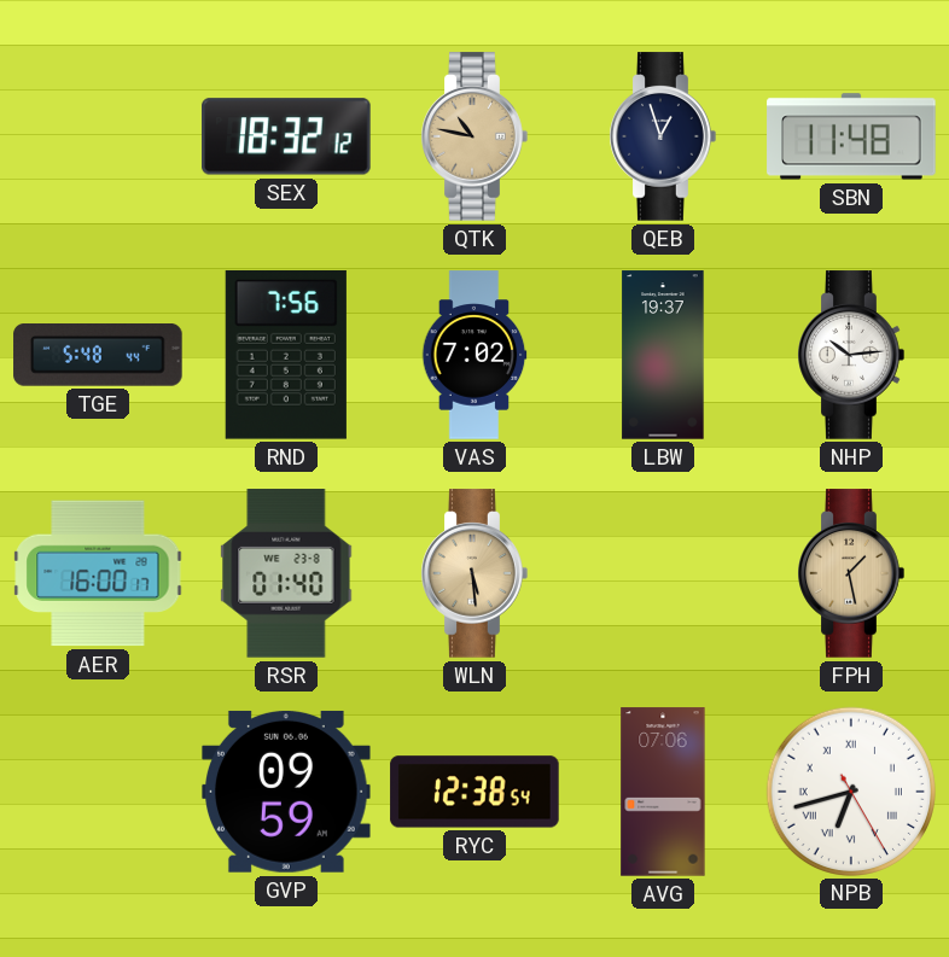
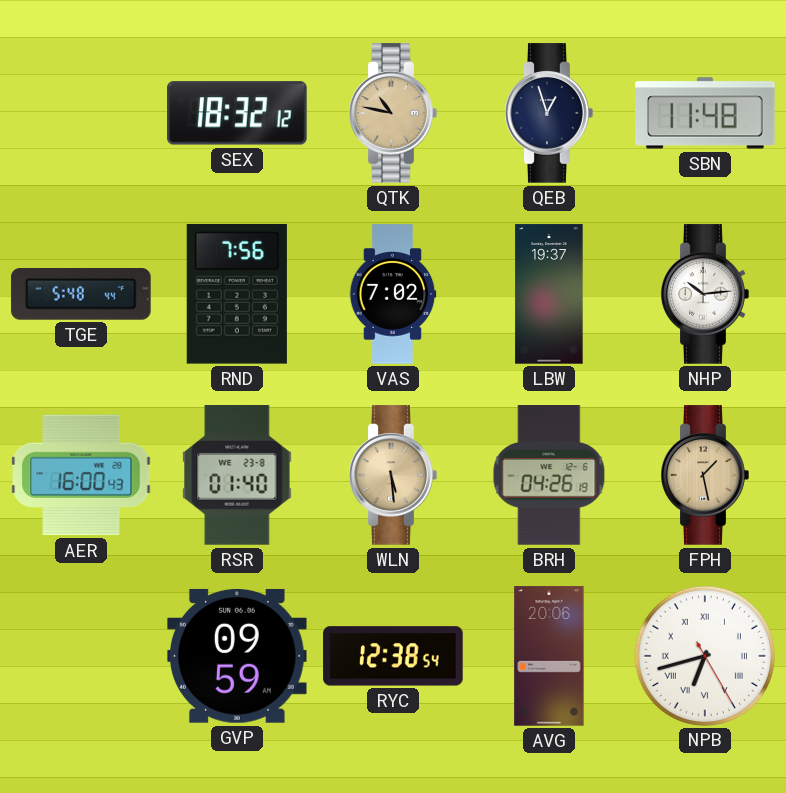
AER: 16:00:17 -> 16:00:43 (81, 475)
BRH: none -> 04:26 (549, 475)
AVG: 07:06 -> 20:06 (549, 656)
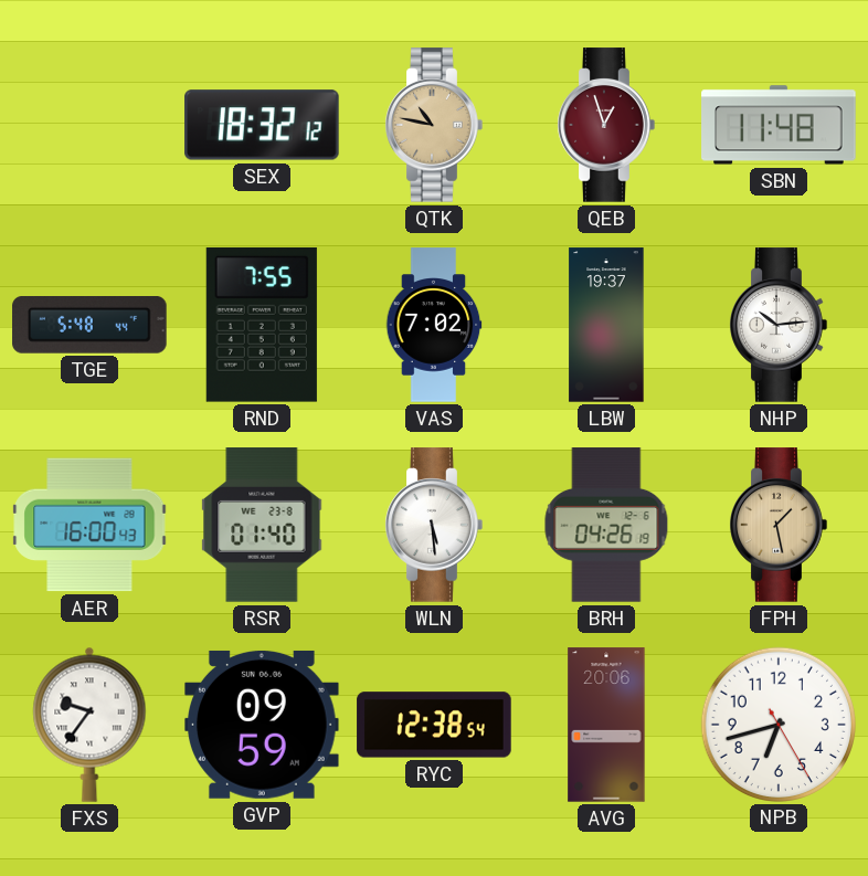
QEB dial: navy -> burgundy (606, 125)
RND: 7:56 -> 7:55 (262, 325)
WLN dial: champagne -> white (434, 525)
FXS: none -> 9:36 (89, 725)
NPB numerals: Roman -> Arabic (777, 724)
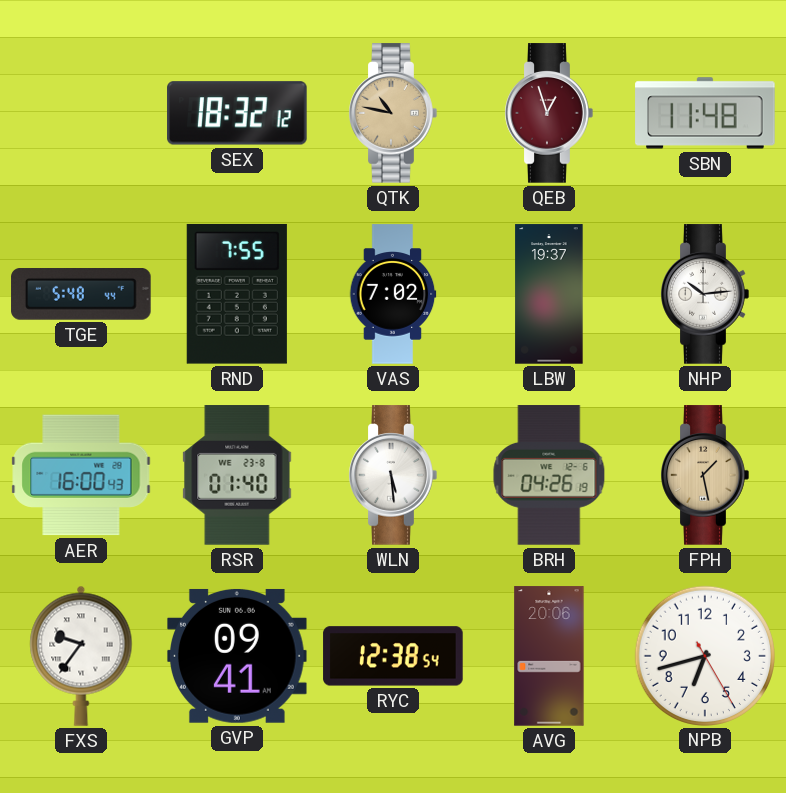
GVP: 09:59 -> 09:41 (238, 656)
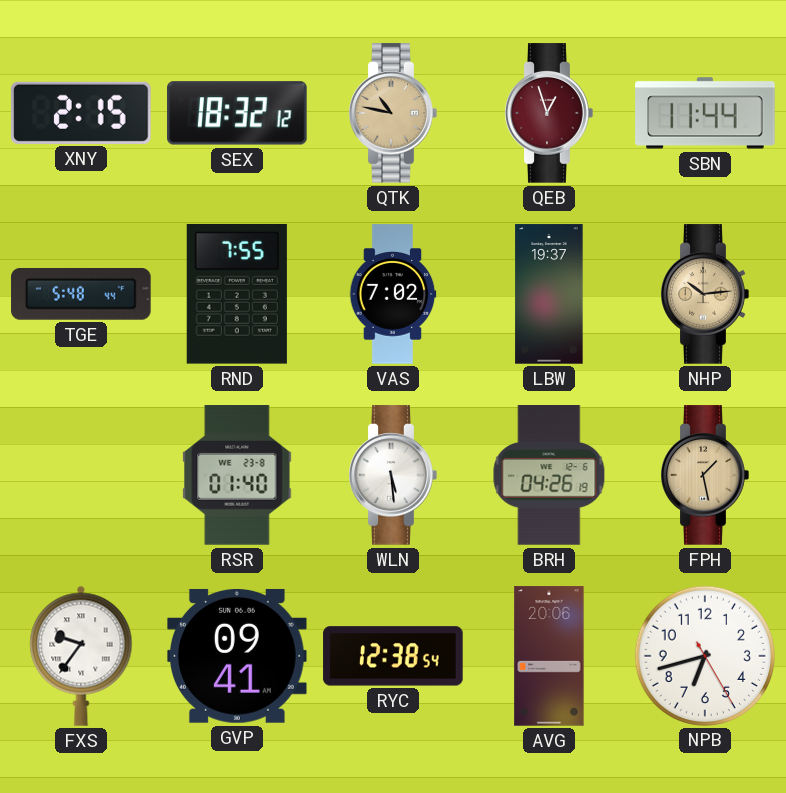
XNY: none -> 2:15 (82, 113)
SBN: 11:48 -> 11:44 (705, 113)
NHP dial: white -> champagne (705, 294)
AER: 16:00 -> none (81, 475)
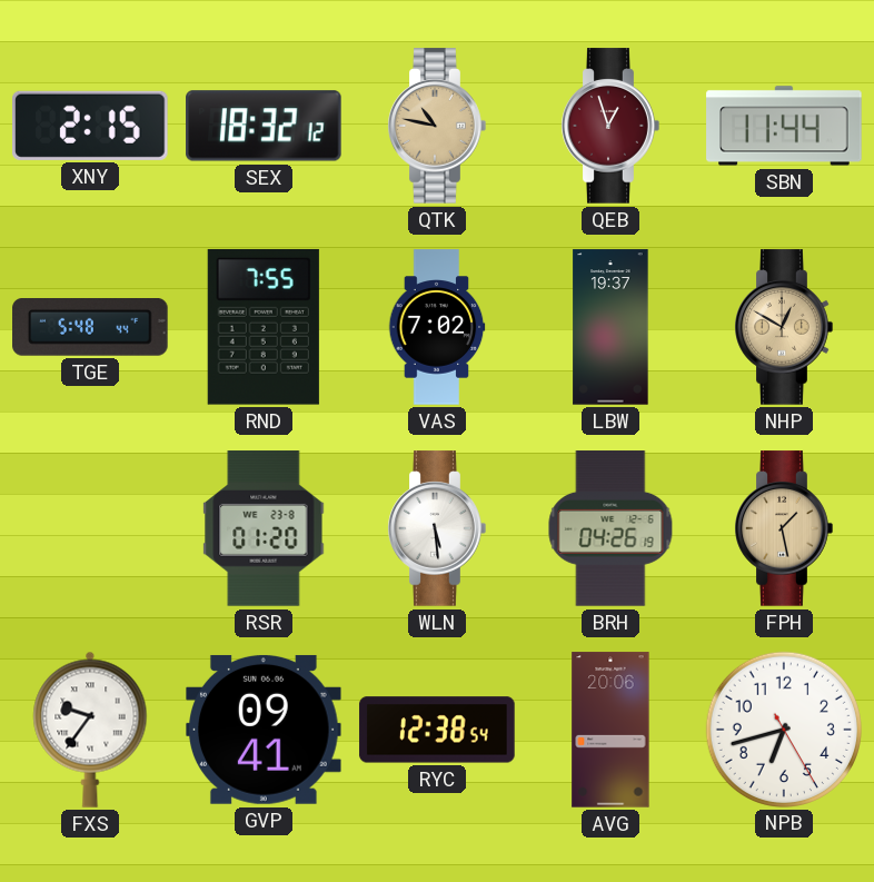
NHP: 10:14 -> 12:50 (784, 327)
RSR: 01:40 -> 01:20 (264, 528)
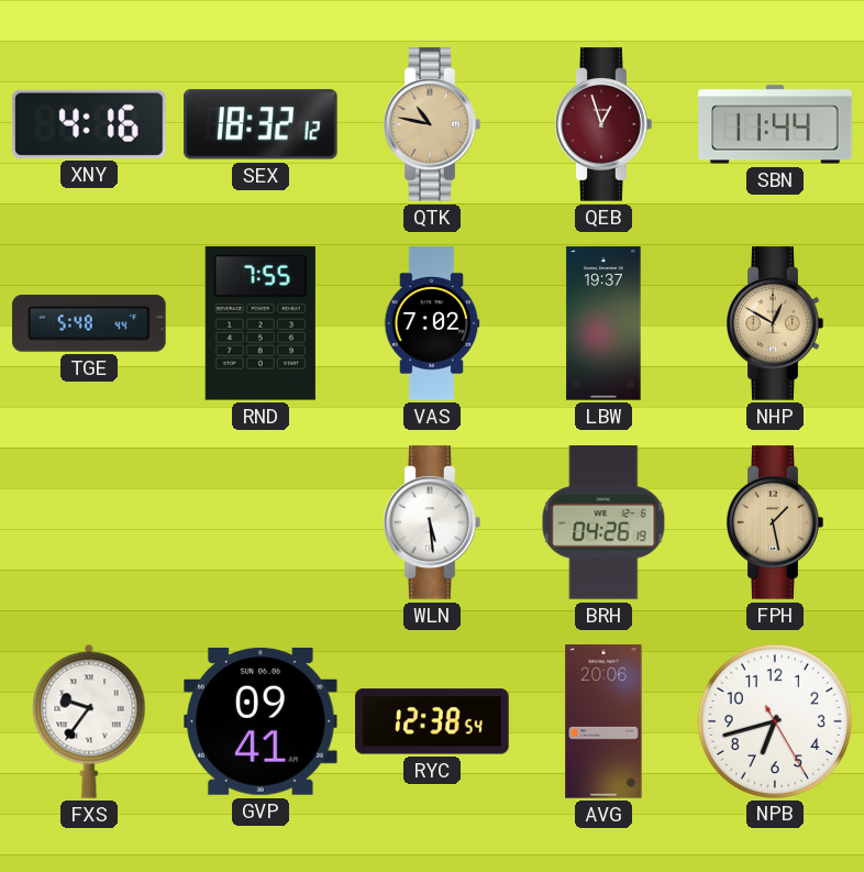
XNY: 2:15 -> 4:16 (90, 124)
RSR: 01:20 -> none (264, 528)
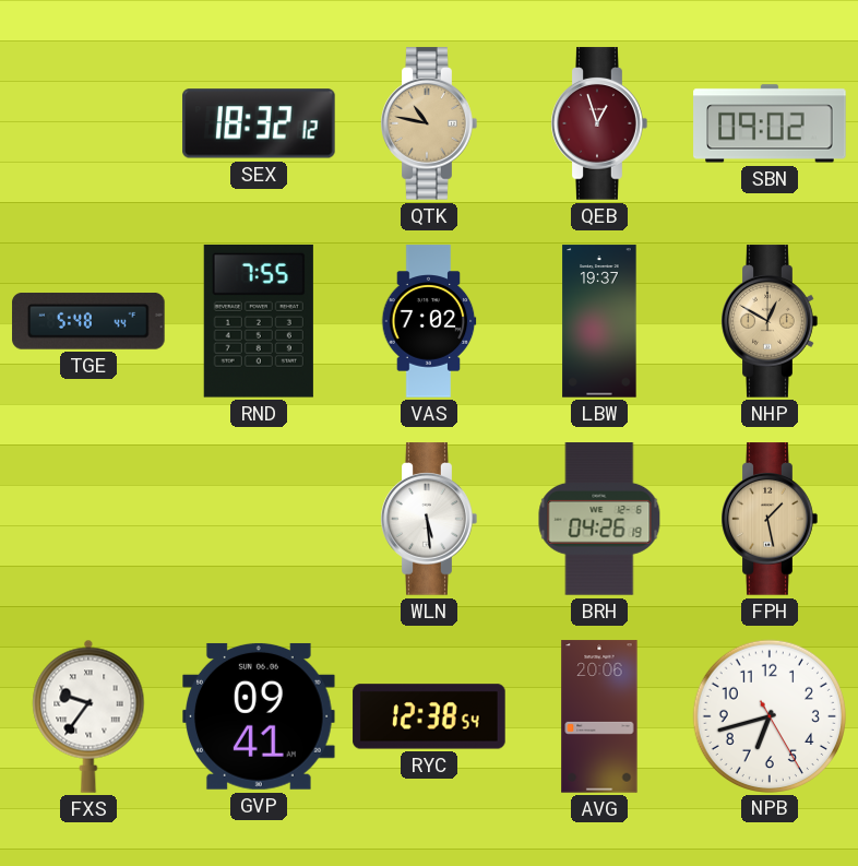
XNY: 4:16 -> none (90, 124)
SBN: 11:44 -> 09:02 (770, 123)
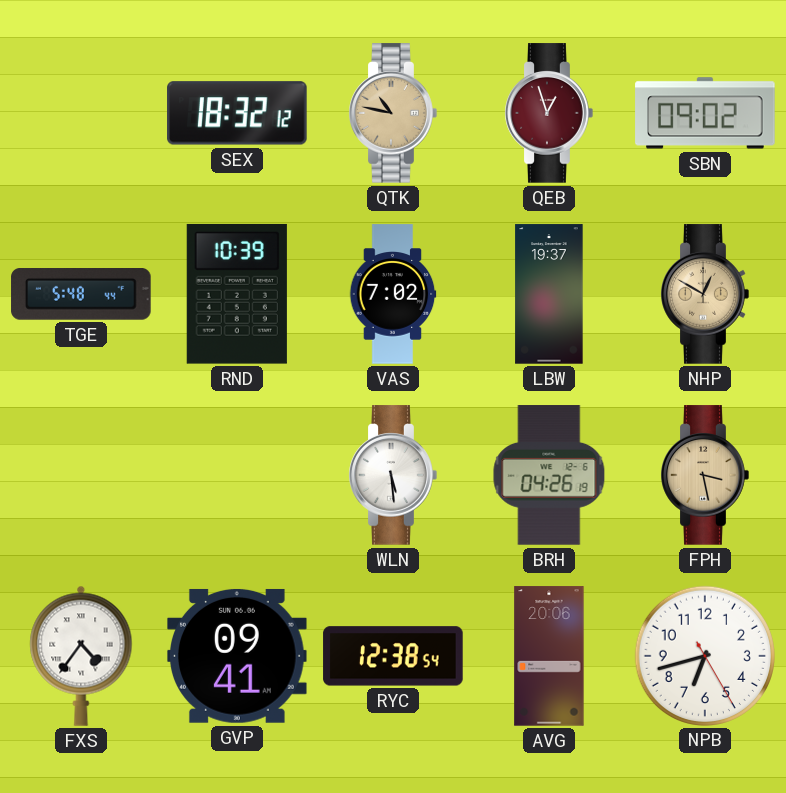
RND: 7:55 -> 10:39 (237, 294)
FPH: 1:28 -> 3:28 (705, 475)
FXS: 9:36 -> 4:36 (81, 656)
